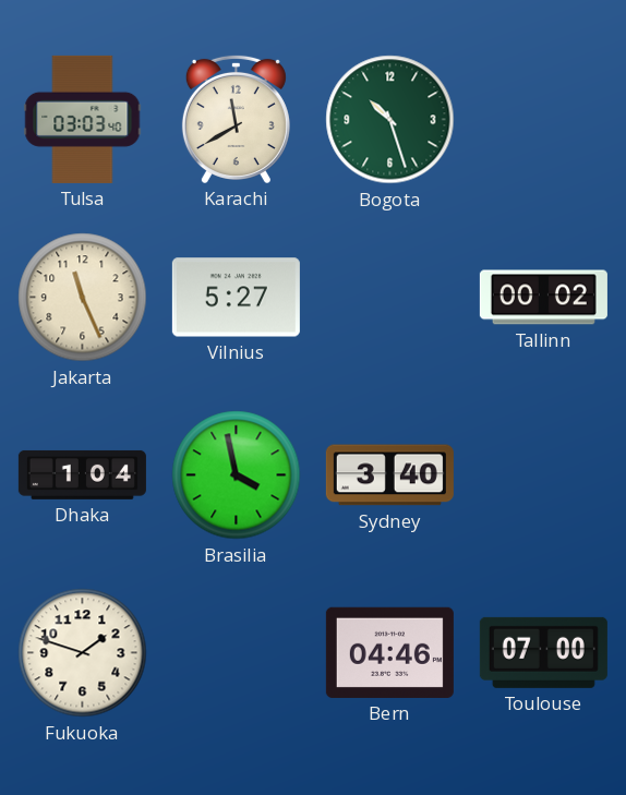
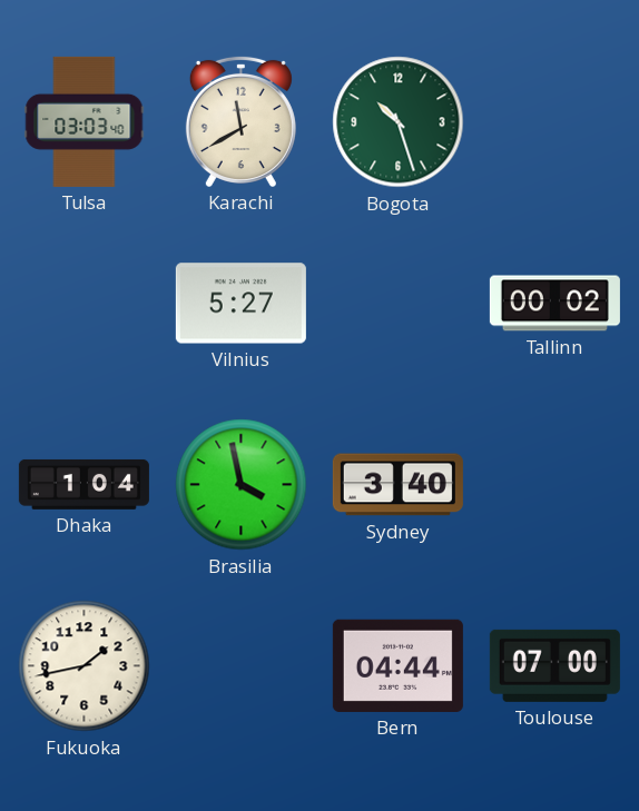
Jakarta: 11:26 -> none (83, 298)
Fukuoka: 1:48 -> 1:43 (85, 666)
Bern: 04:46 -> 04:44 (397, 665)
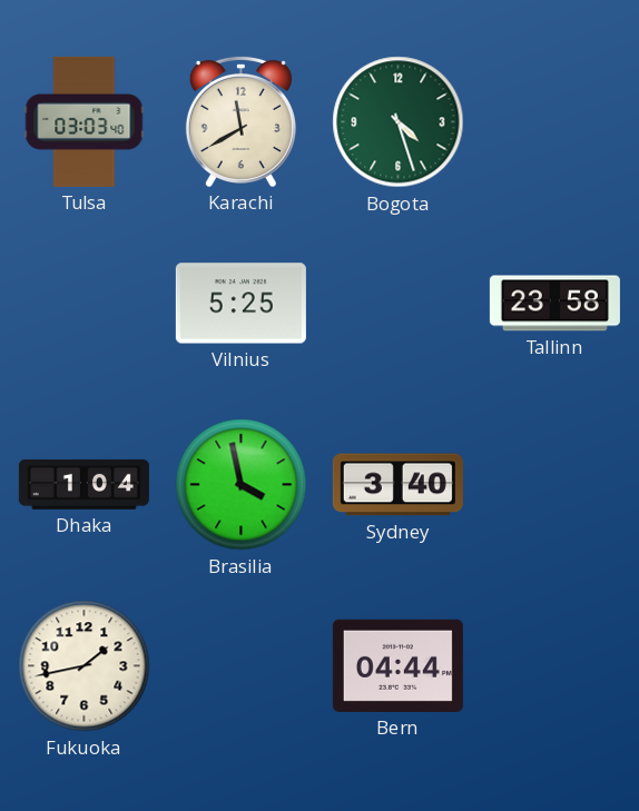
Bogota: 10:27 -> 4:27 (399, 122)
Vilnius: 5:27 -> 5:25 (240, 304)
Tallinn: 00:02 -> 23:58 (554, 304)
Toulouse: 07:00 -> none (554, 665)
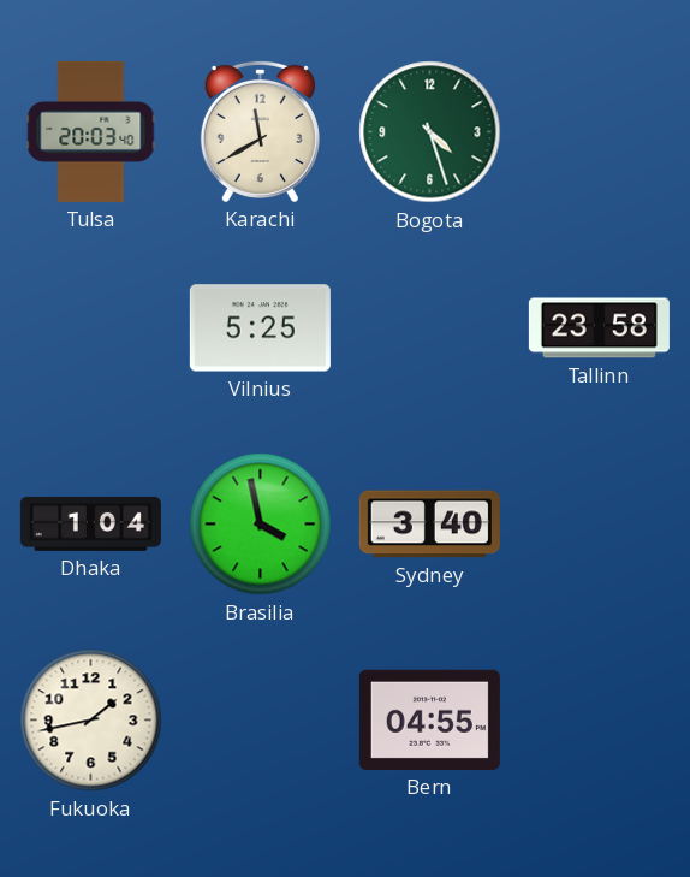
Tulsa: 03:03 -> 20:03 (91, 131)
Bern: 04:44 -> 04:55 (429, 719)
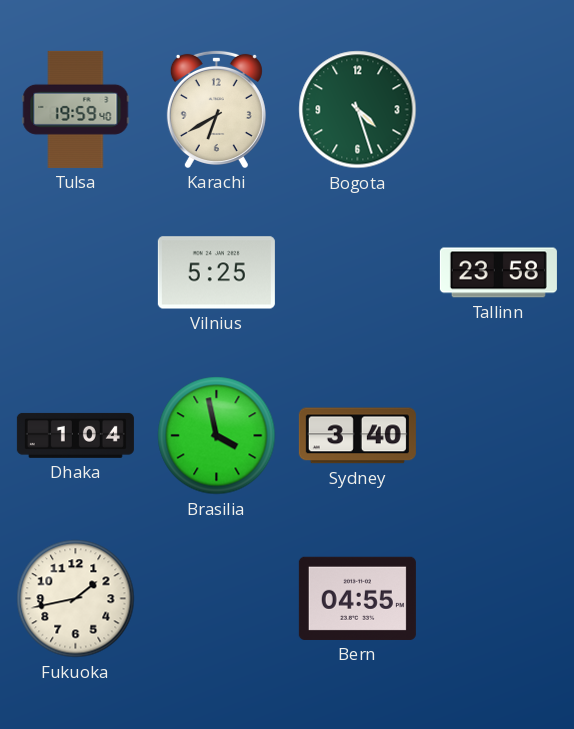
Tulsa: 20:03 -> 19:59 (76, 109)
Karachi: 11:40 -> 6:40 (216, 109)
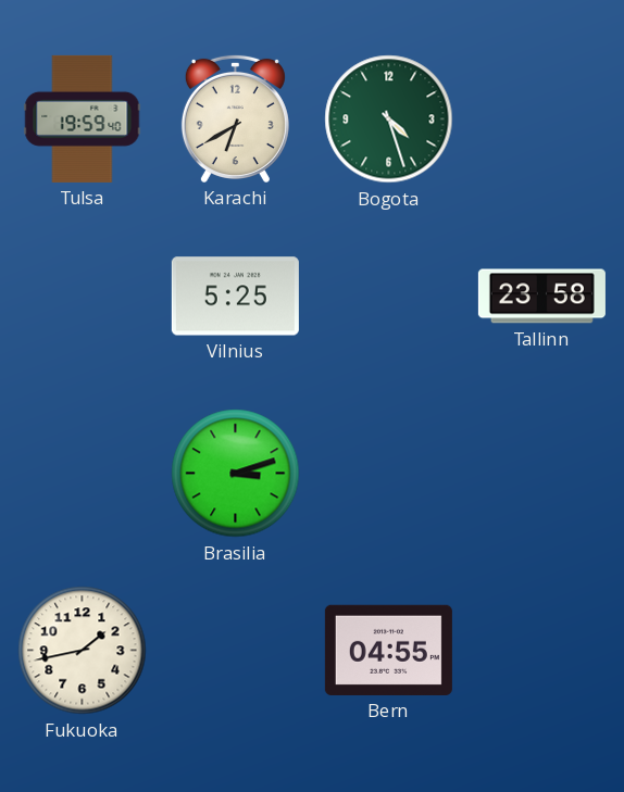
Dhaka: 1:04 -> none (75, 435)
Brasilia: 3:58 -> 3:12 (236, 474)
Sydney: 3:40 -> none (357, 436)
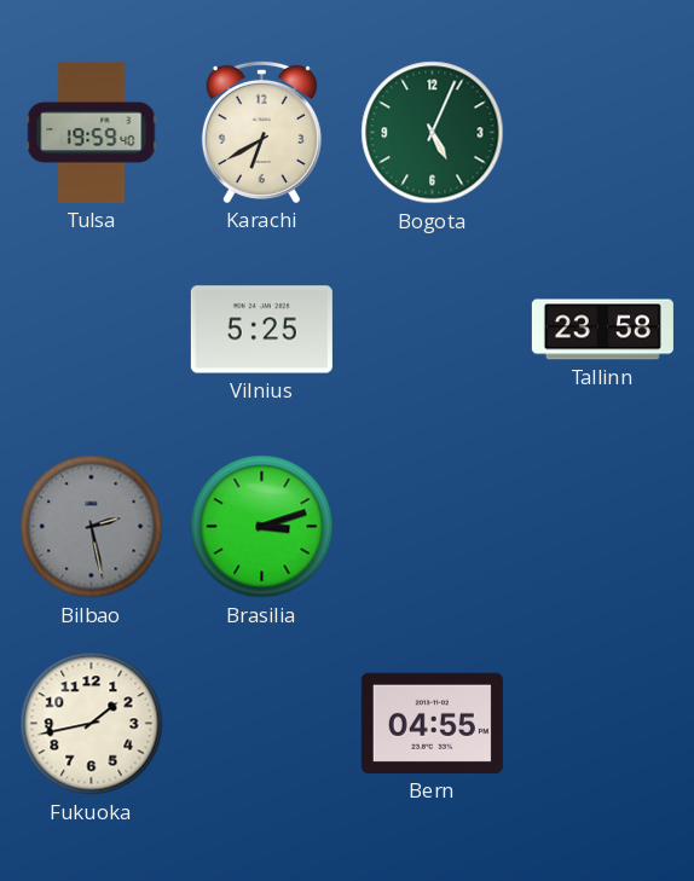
Bogota: 4:27 -> 5:04 (433, 133)
Bilbao: none -> 2:28 (92, 527)
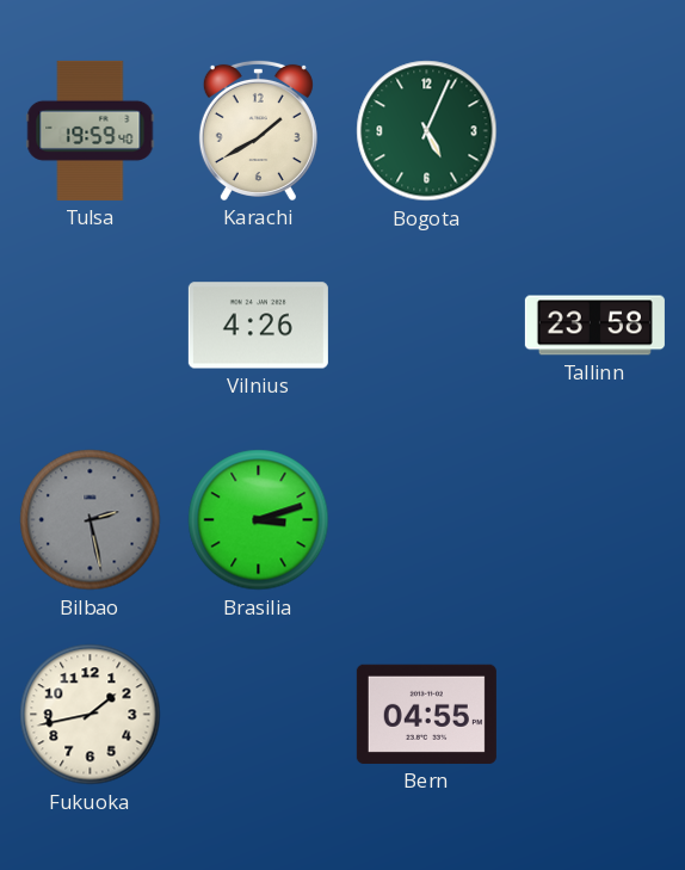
Karachi: 6:40 -> 1:40 (258, 130)
Vilnius: 5:25 -> 4:26 (258, 326)
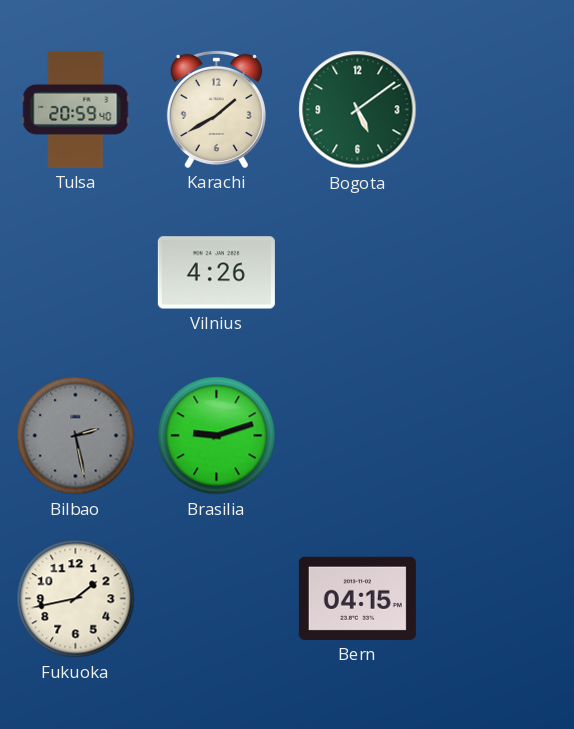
Tulsa: 19:59 -> 20:59 (76, 109)
Bogota: 5:04 -> 5:09 (358, 110)
Tallinn: 23:58 -> none (594, 326)
Brasilia: 3:12 -> 9:12 (217, 436)
Bern: 04:55 -> 04:15 (357, 598)
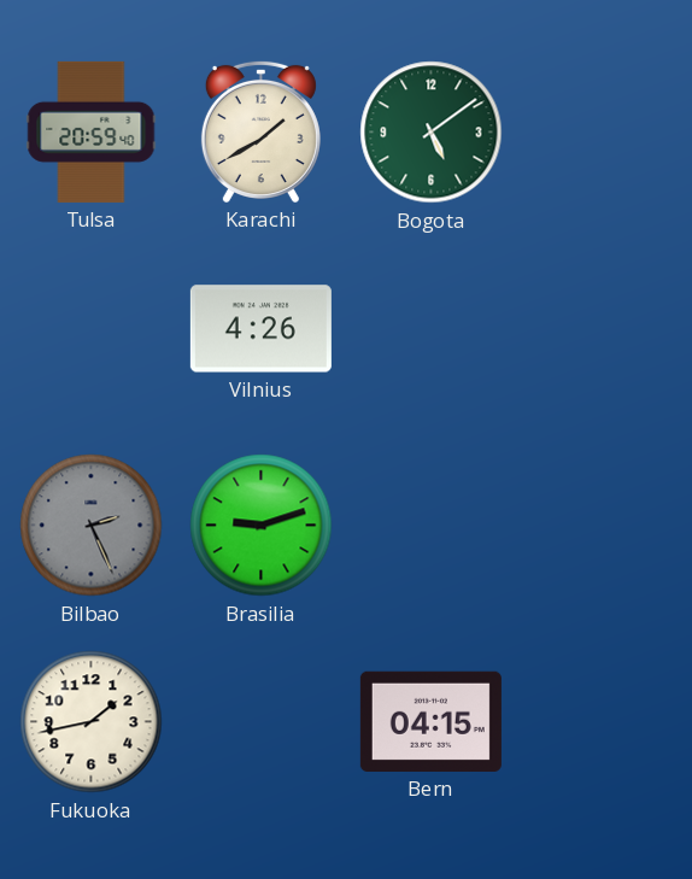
Bilbao: 2:28 -> 2:26 (92, 526)
